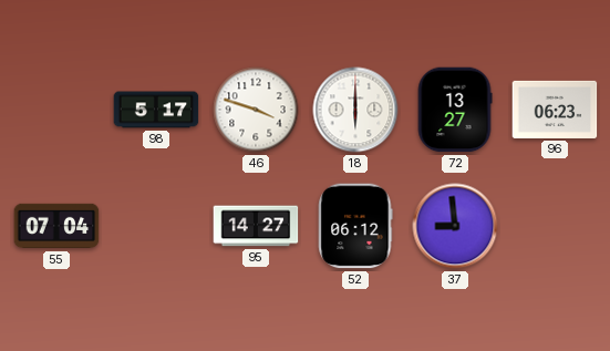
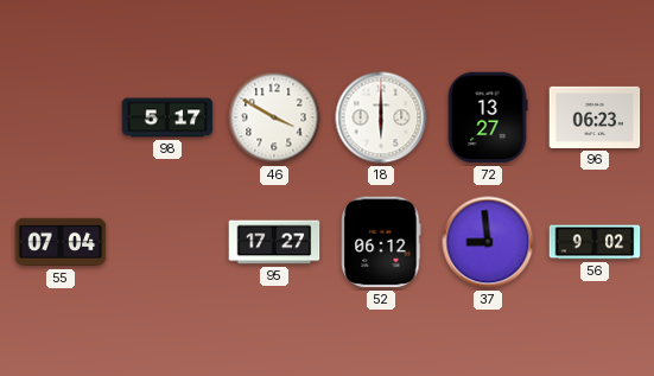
46: 3:48 -> 3:50 (274, 117)
95: 14:27 -> 17:27 (274, 242)
56: none -> 9:02 (595, 242)
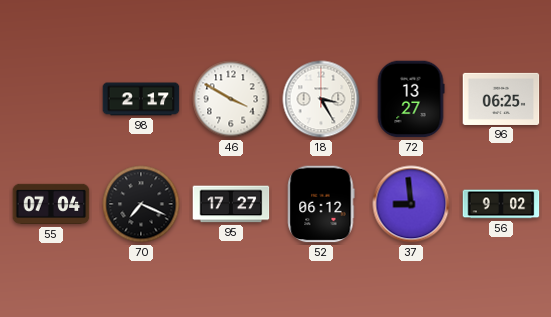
98: 5:17 -> 2:17 (141, 99)
18: 6:00 -> 3:25 (321, 99)
96: 06:23 -> 06:25 (501, 99)
70: none -> 7:19 (141, 204)
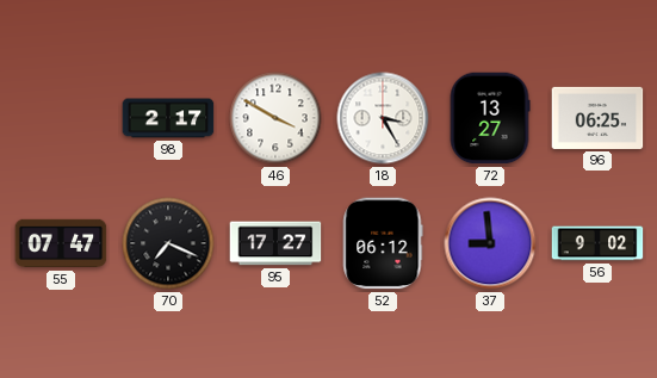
55: 07:04 -> 07:47 (61, 243)
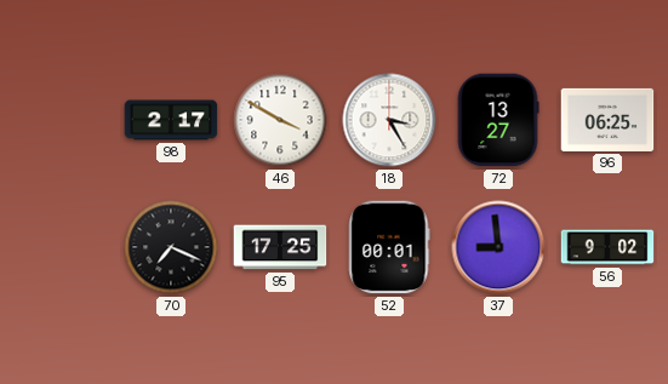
55: 07:47 -> none (61, 243)
95: 17:27 -> 17:25 (280, 247)
52: 06:12 -> 00:01 (389, 247)
